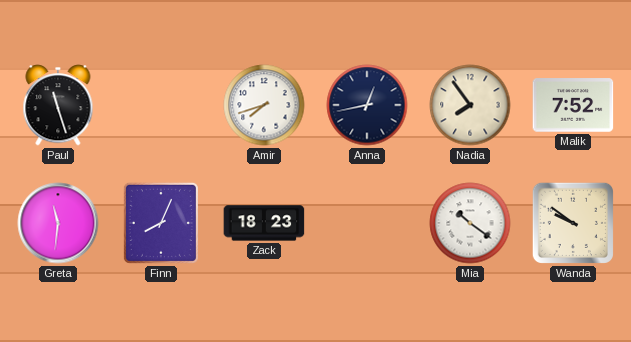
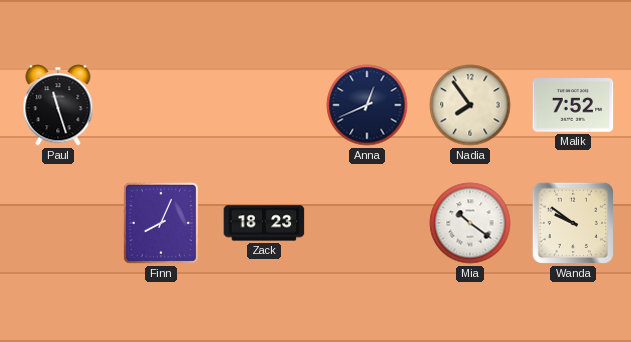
Amir: 7:42 -> none (264, 105)
Anna: 12:43 -> 12:41 (367, 105)
Greta: 11:31 -> none (58, 223)
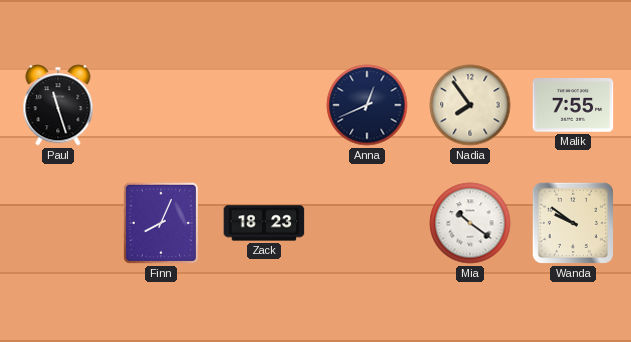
Malik: 7:52 -> 7:55 (573, 105)
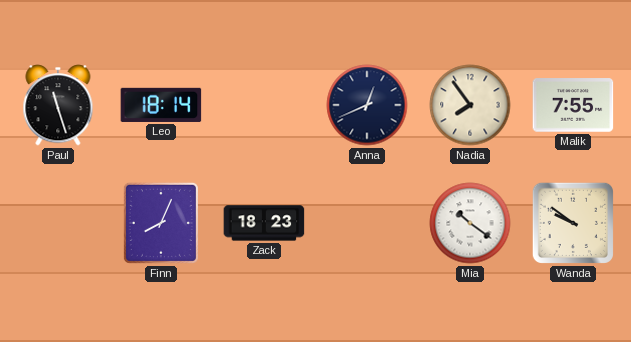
Leo: none -> 18:14 (161, 105)
